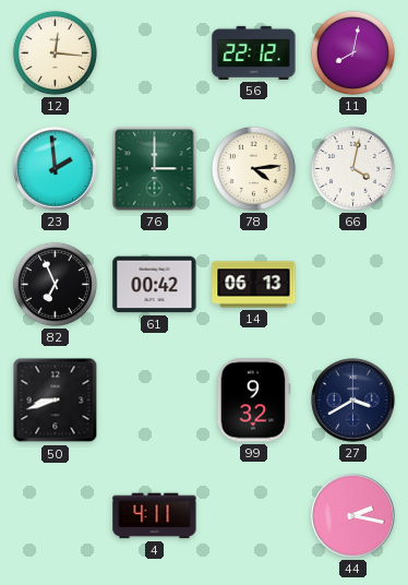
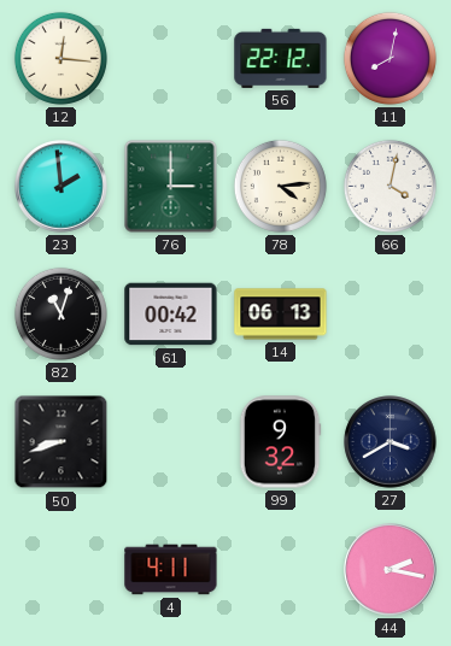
82: 6:56 -> 11:03 (60, 313)
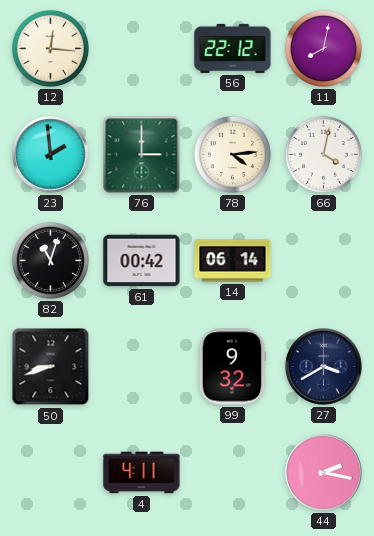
14: 06:13 -> 06:14 (233, 261)
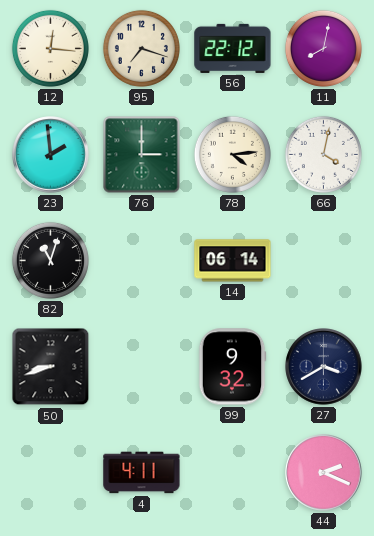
95: none -> 7:18 (141, 48)
61: 00:42 -> none (142, 261)
44: 2:17 -> 2:19 (324, 473)
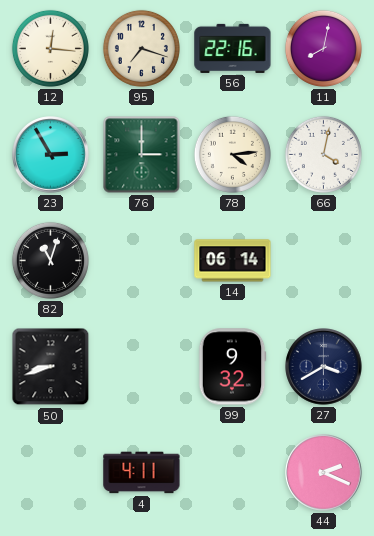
56: 22:12 -> 22:16 (233, 48)
23: 1:59 -> 2:55 (51, 155)
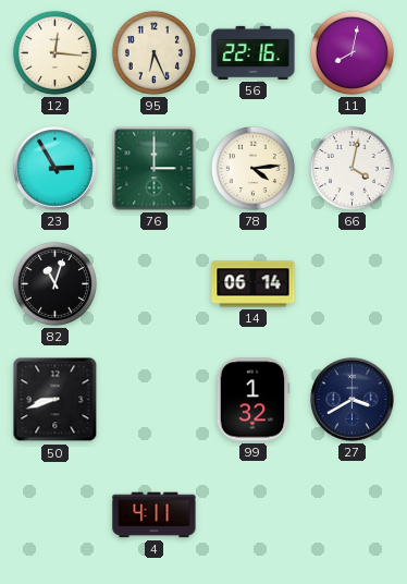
95: 7:18 -> 6:26 (153, 52)
99: 9:32 -> 1:32 (252, 400)
44: 2:19 -> none (324, 473)
